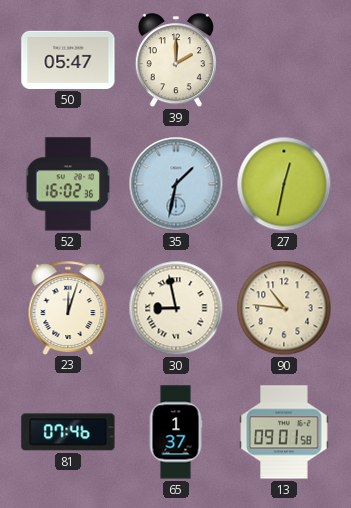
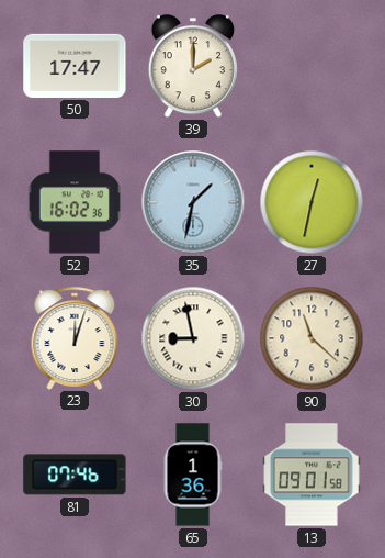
50: 05:47 -> 17:47 (75, 66)
90: 10:46 -> 11:22 (312, 338)
65: 1:37 -> 1:36 (193, 475)
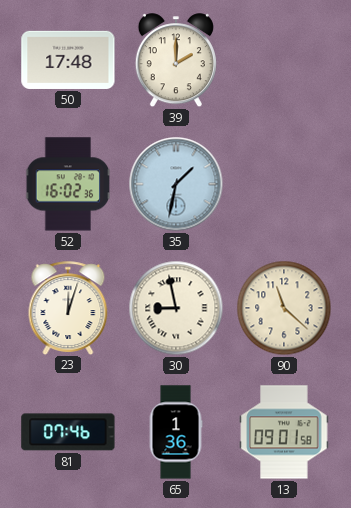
50: 17:47 -> 17:48 (68, 60)
27: 12:32 -> none (312, 202)
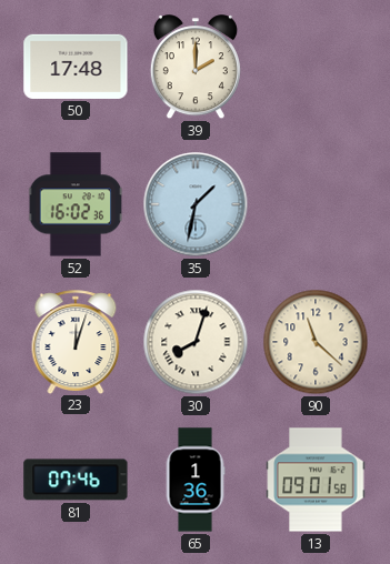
30: 8:58 -> 8:03 (196, 342)
